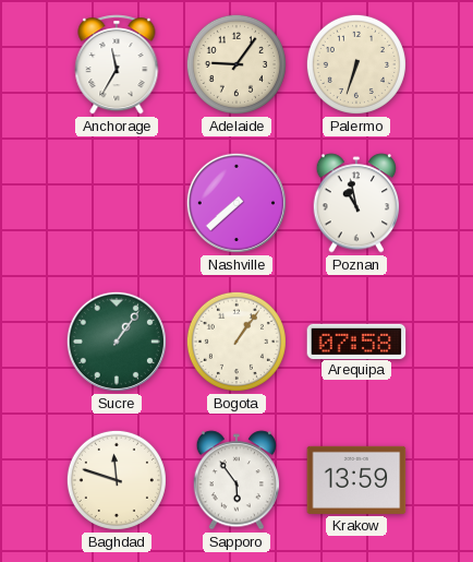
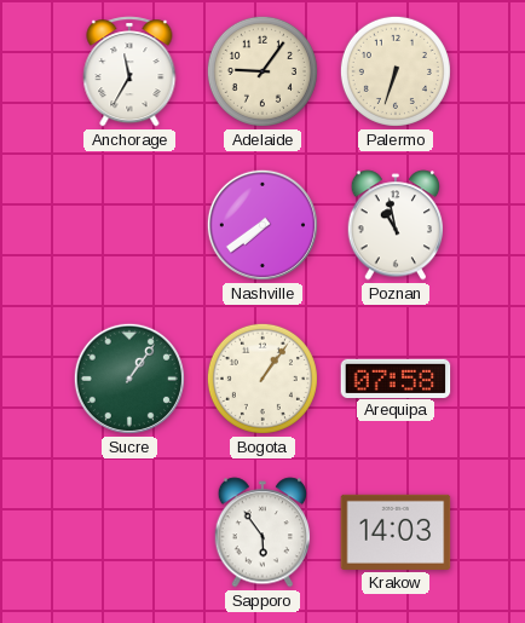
Nashville: 7:38 -> 7:39 (262, 225)
Baghdad: 11:48 -> none (117, 480)
Krakow: 13:59 -> 14:03 (396, 532)
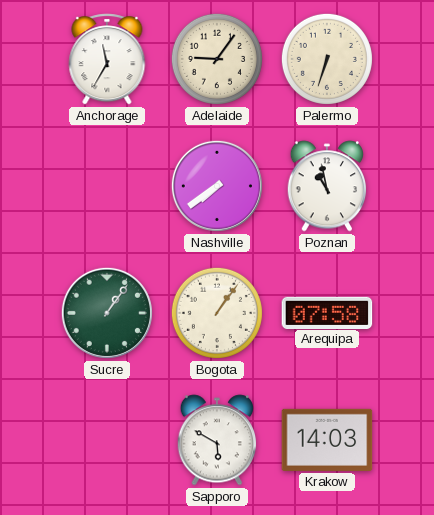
Sapporo: 5:54 -> 5:50 (217, 440)
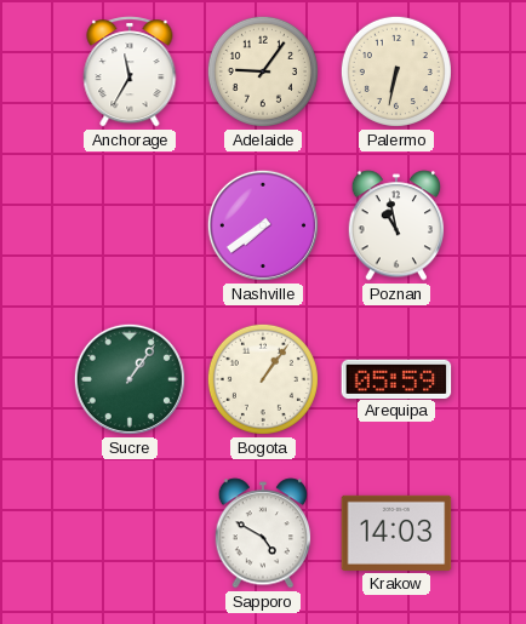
Palermo: 6:33 -> 6:32 (396, 71)
Arequipa: 07:58 -> 05:59 (396, 378)
Sapporo: 5:50 -> 4:50 (263, 533)
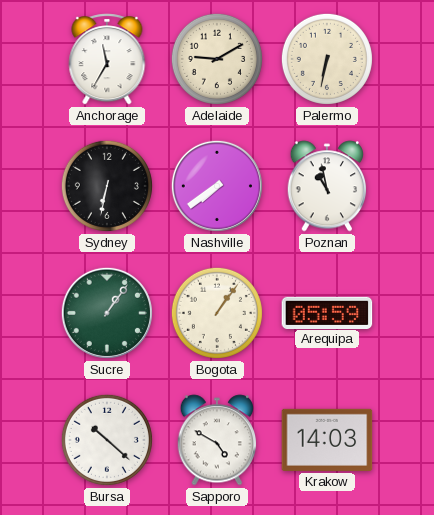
Adelaide: 9:06 -> 9:10 (217, 59)
Sydney: none -> 6:32 (107, 186)
Bursa: none -> 10:22 (107, 440)
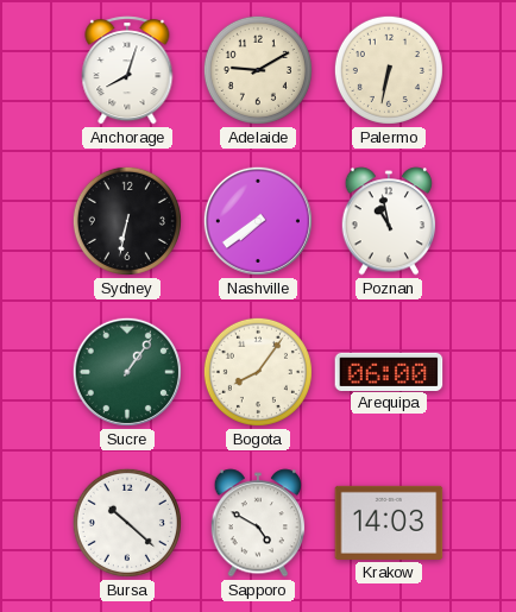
Anchorage: 11:35 -> 8:03 (127, 70)
Bogota: 1:06 -> 8:06 (258, 372)
Arequipa: 05:59 -> 06:00 (389, 371)
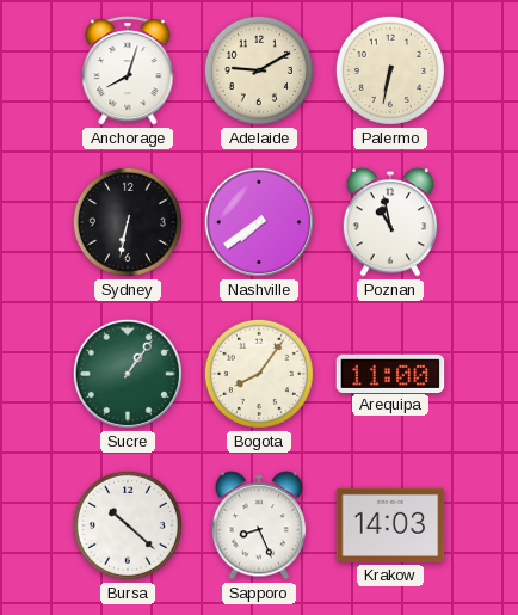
Arequipa: 06:00 -> 11:00 (390, 373)
Sapporo: 4:50 -> 8:26 (259, 525)
